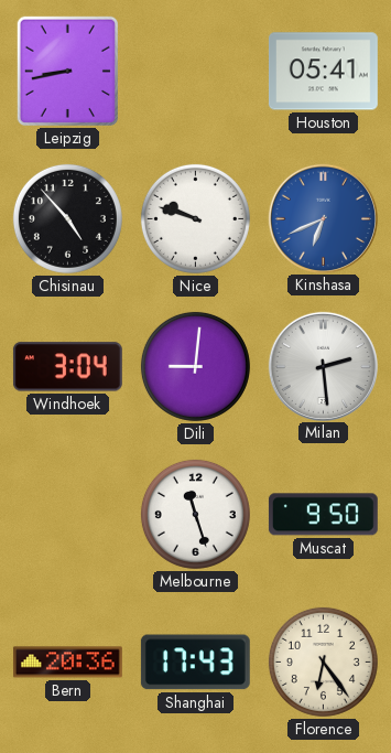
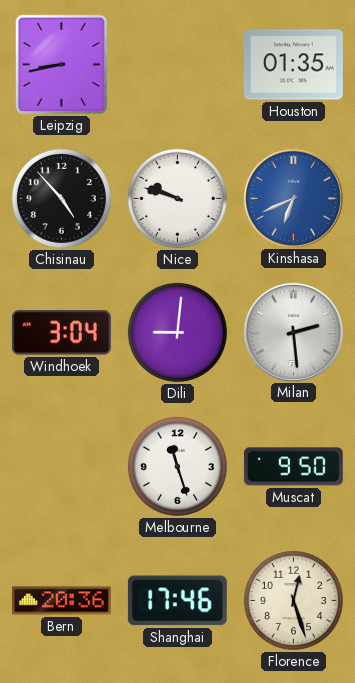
Houston: 05:41 -> 01:35 (293, 65)
Shanghai: 17:43 -> 17:46 (177, 601)
Florence: 6:24 -> 12:27 (293, 600)
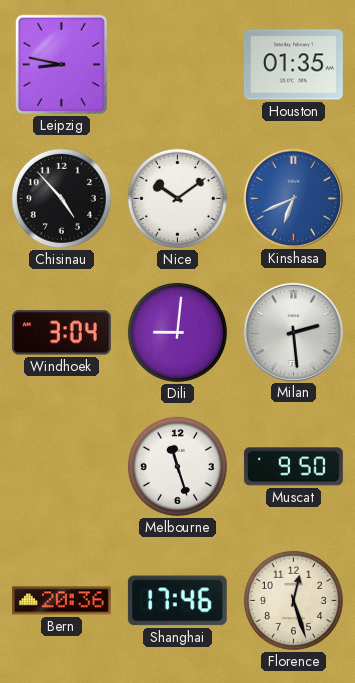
Leipzig: 8:43 -> 8:47 (61, 64)
Nice: 9:48 -> 10:09 (177, 198)
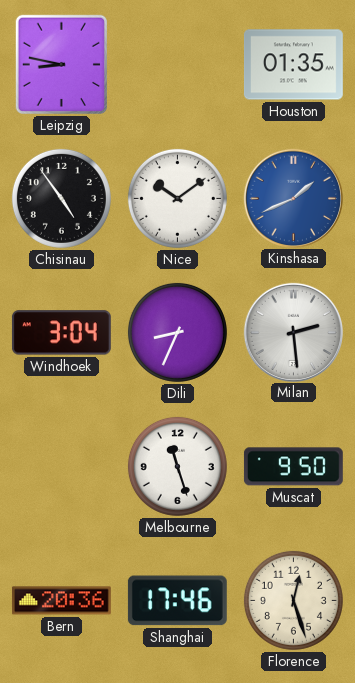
Chisinau: 4:53 -> 4:54 (61, 198)
Kinshasa: 6:41 -> 1:41 (293, 198)
Dili: 9:01 -> 8:34 (177, 332)
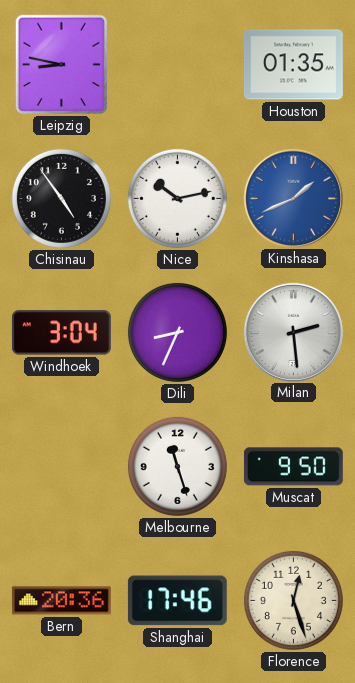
Nice: 10:09 -> 10:13 (177, 198)
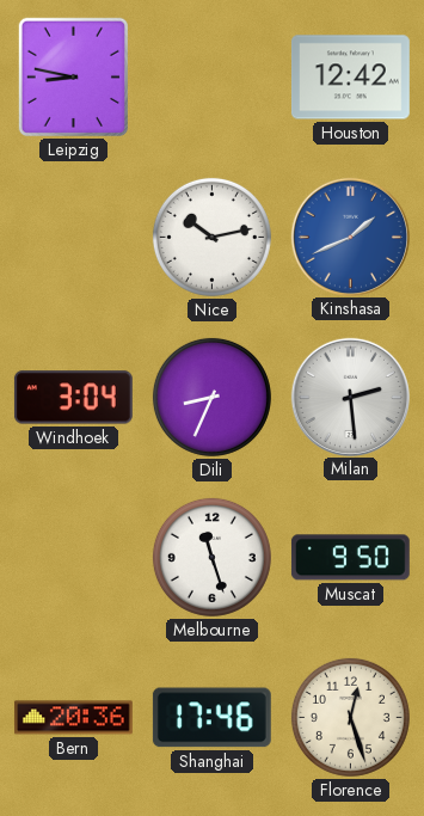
Houston: 01:35 -> 12:42 (350, 78)
Chisinau: 4:54 -> none (61, 198)
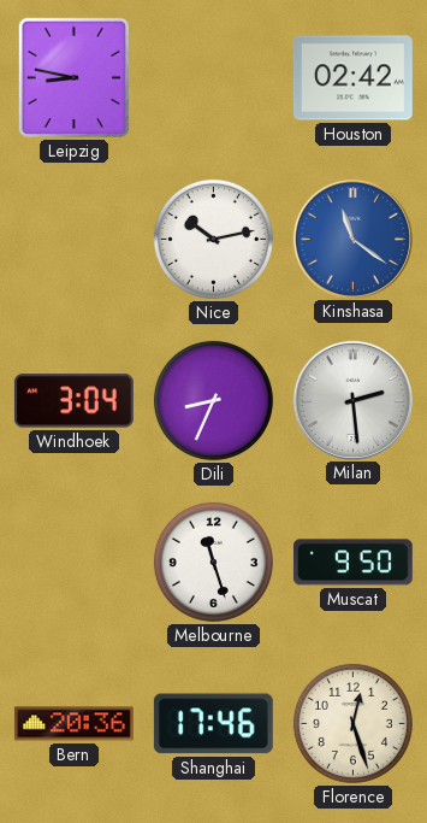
Houston: 12:42 -> 02:42 (352, 78)
Kinshasa: 1:41 -> 11:21 (352, 239)
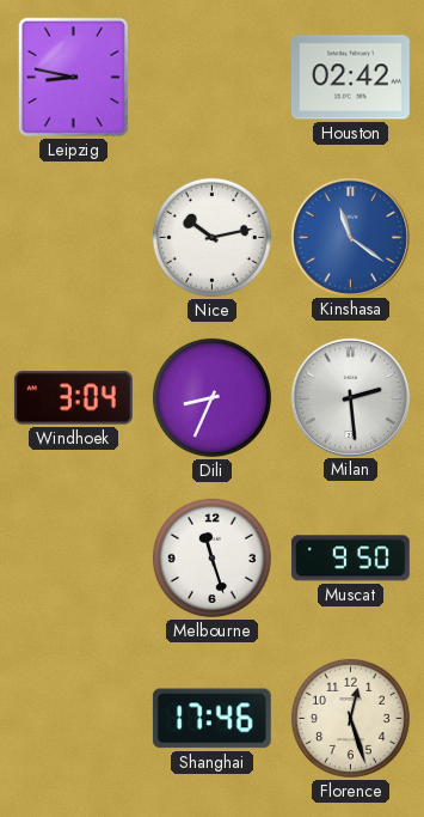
Bern: 20:36 -> none (73, 724)
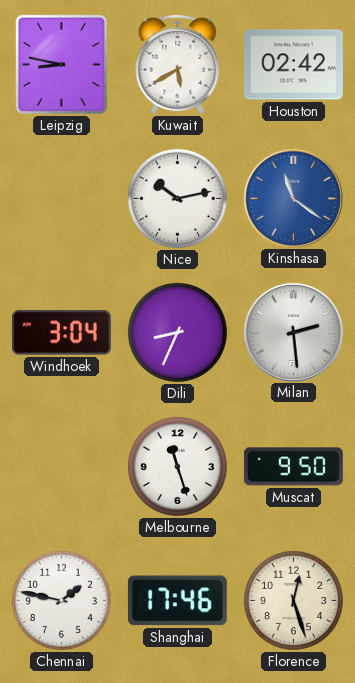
Kuwait: none -> 5:40 (178, 64)
Chennai: none -> 1:47 (61, 600)
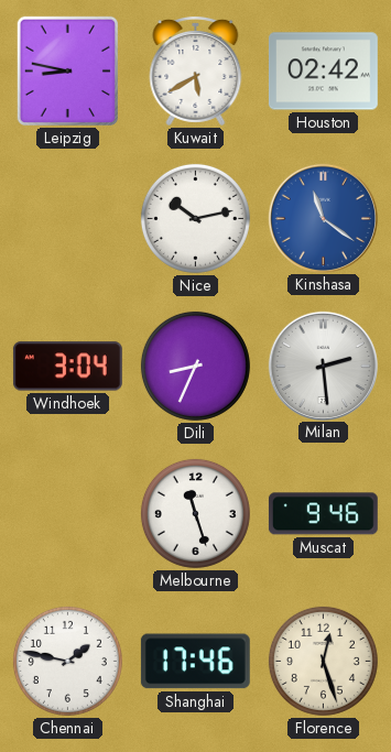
Muscat: 9:50 -> 9:46 (323, 514)
